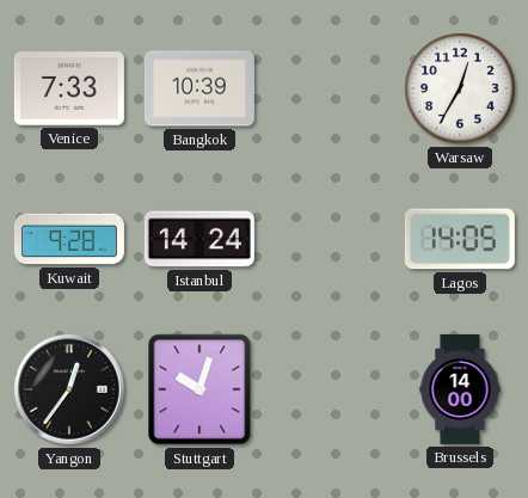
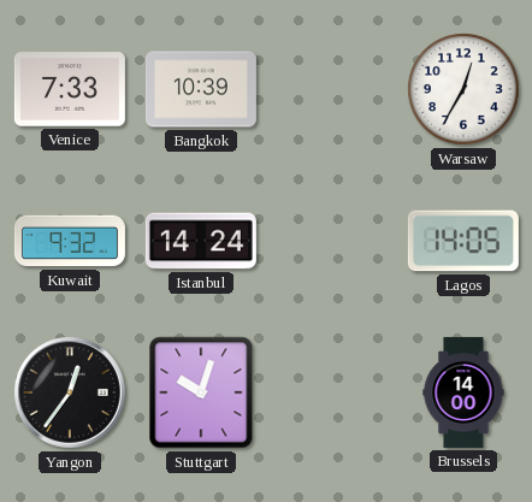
Kuwait: 9:28 -> 9:32 (70, 241)
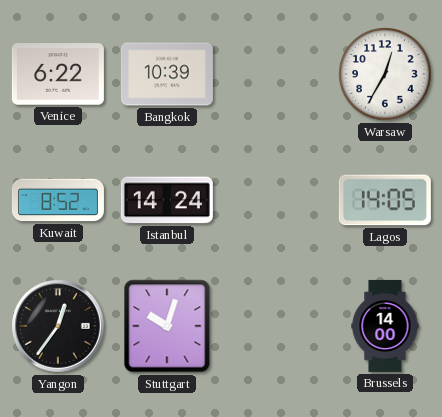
Venice: 7:33 -> 6:22 (58, 74)
Kuwait: 9:32 -> 8:52 (58, 200)
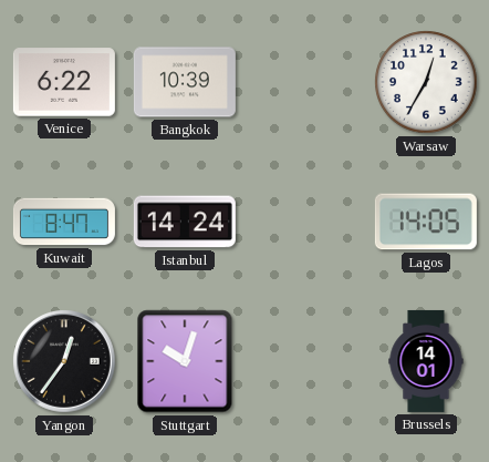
Kuwait: 8:52 -> 8:47 (64, 222)
Brussels: 14:00 -> 14:01 (426, 361)
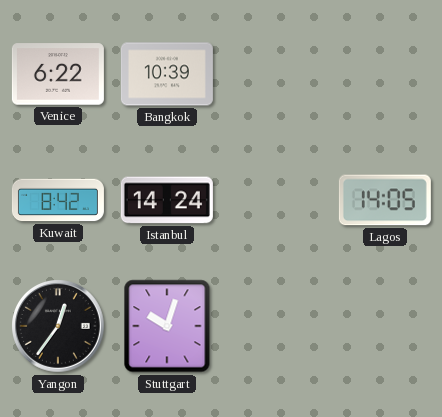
Warsaw: 12:35 -> none (426, 82)
Kuwait: 8:47 -> 8:42 (58, 200)
Brussels: 14:01 -> none (426, 361)
